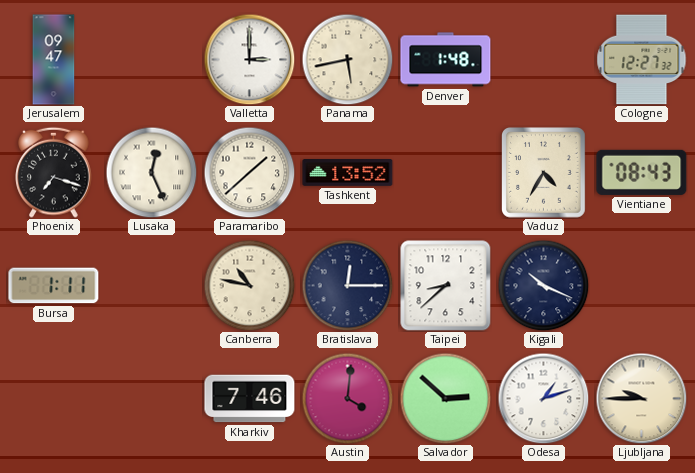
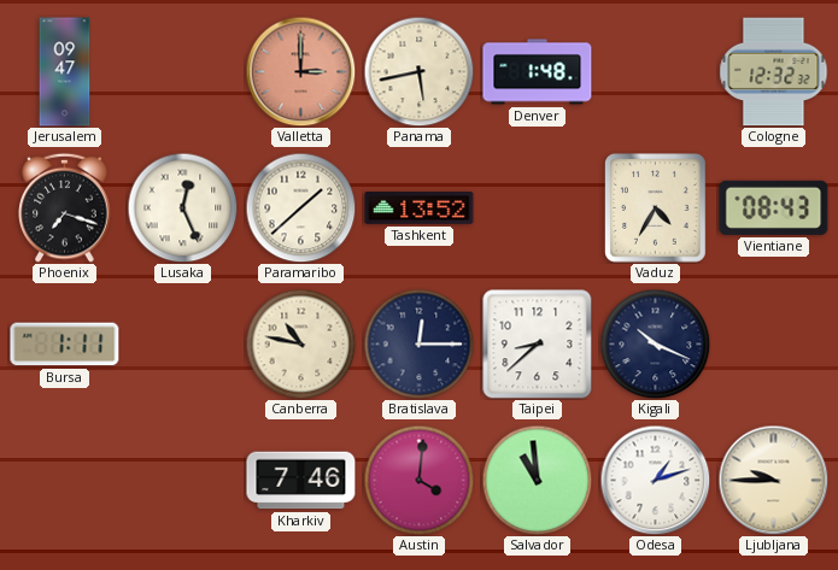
Valletta dial: white -> salmon (300, 71)
Cologne: 12:27 -> 12:32 (774, 72)
Salvador: 2:52 -> 10:59 (537, 480)
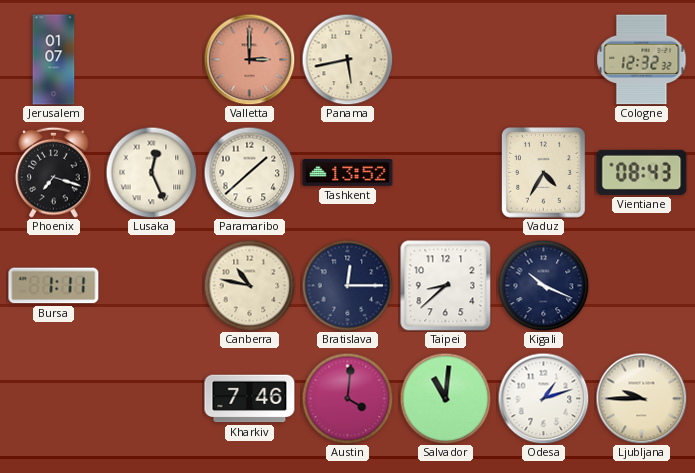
Jerusalem: 09:47 -> 01:07 (54, 60)
Denver: 1:48 -> none (538, 72)
Salvador: 10:59 -> 11:01 (445, 398)
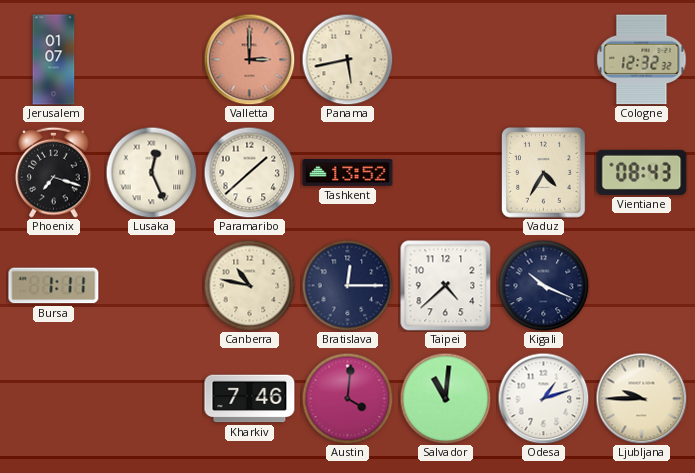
Taipei: 8:38 -> 4:38 (446, 286)
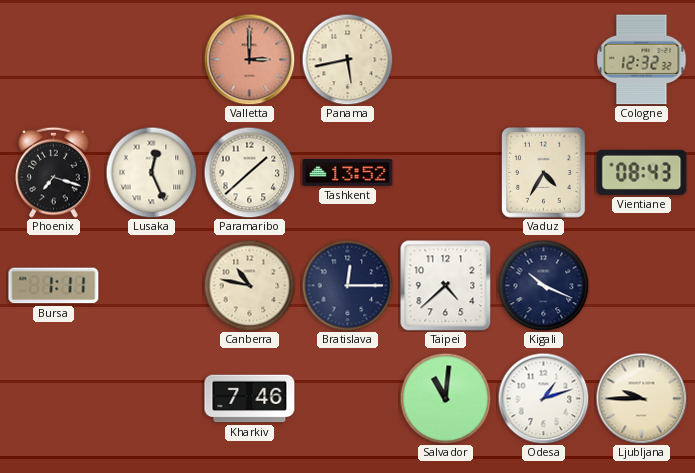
Jerusalem: 01:07 -> none (54, 60)
Austin: 4:01 -> none (347, 398)
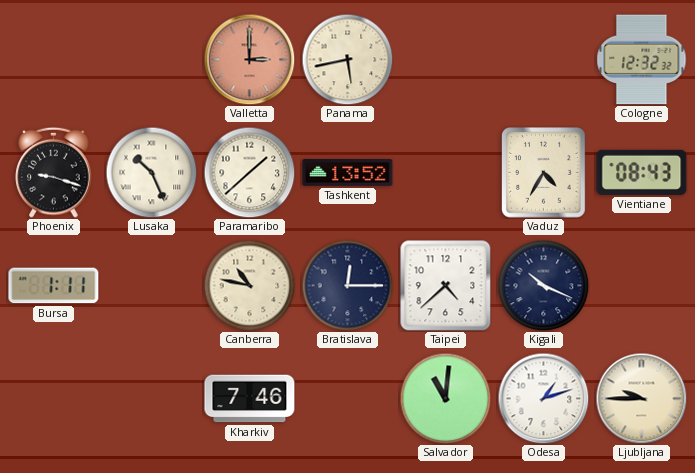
Phoenix: 7:18 -> 9:18 (54, 172)
Lusaka: 12:26 -> 10:26 (151, 172)
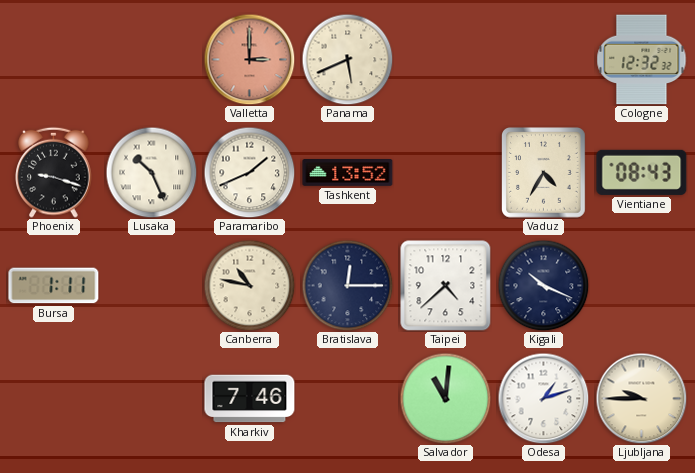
Panama: 5:43 -> 5:41 (347, 59)
Paramaribo: 1:38 -> 1:41 (249, 172)
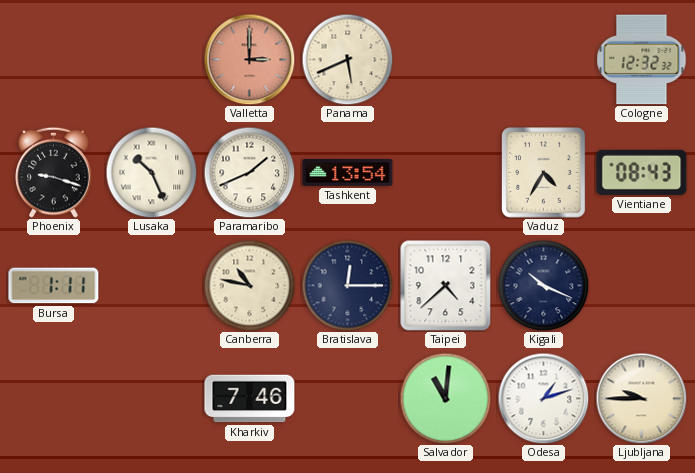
Tashkent: 13:52 -> 13:54 (348, 173)
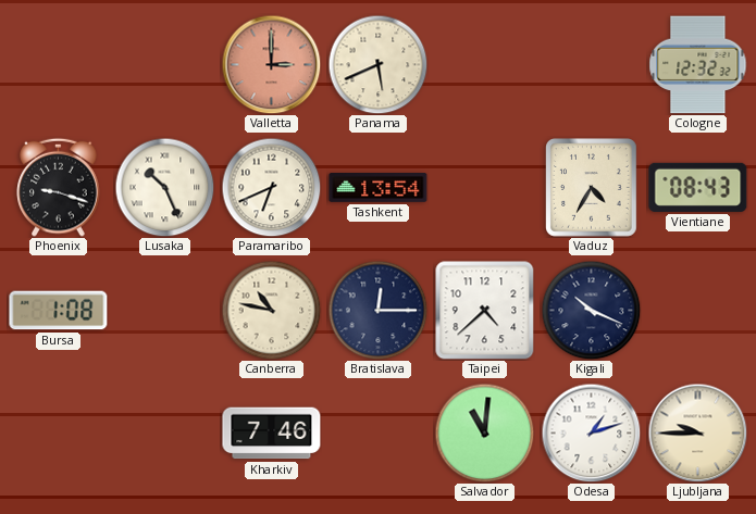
Paramaribo: 1:41 -> 6:41 (271, 187)
Bursa: 1:11 -> 1:08 (59, 311)
